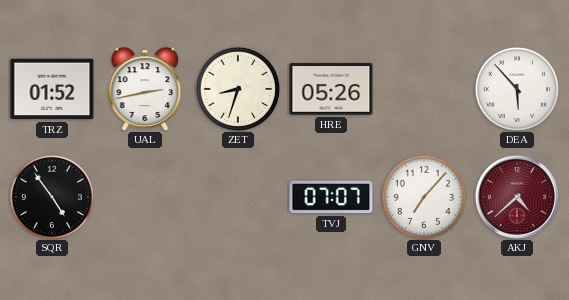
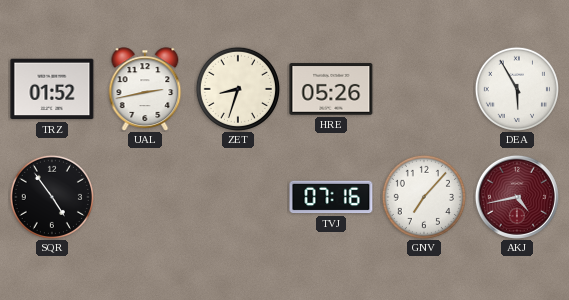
DEA: 5:53 -> 5:55 (517, 89)
TVJ: 07:07 -> 07:16 (331, 197)
AKJ: 4:38 -> 4:43 (517, 197)
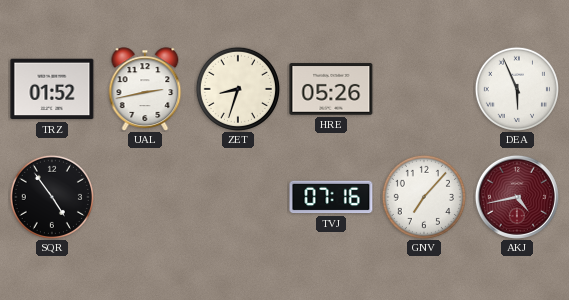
DEA: 5:55 -> 5:56 (517, 89)
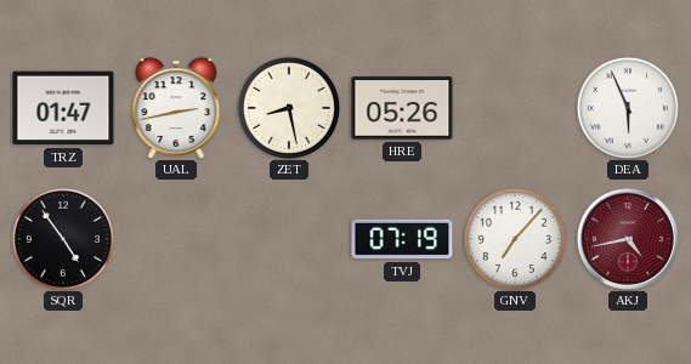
TRZ: 01:52 -> 01:47 (63, 108)
ZET: 8:33 -> 8:28 (289, 108)
TVJ: 07:16 -> 07:19 (402, 239)
